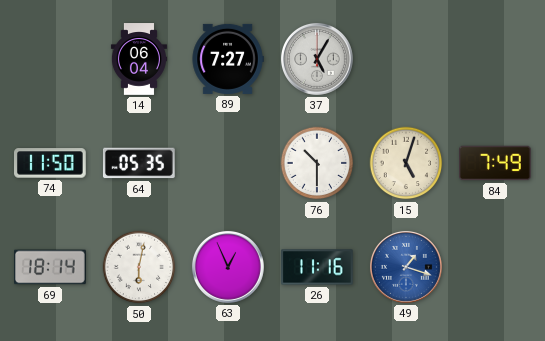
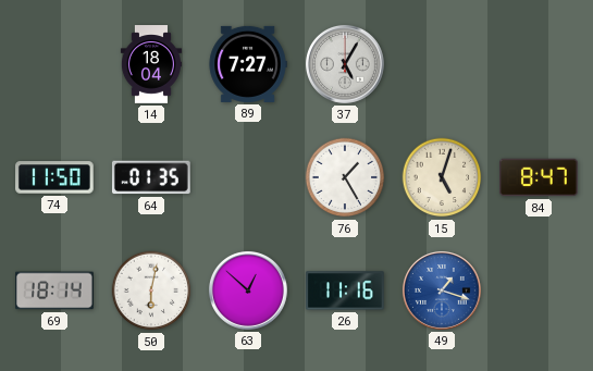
14: 06:04 -> 18:04 (151, 64)
64: 05:35 -> 01:35 (151, 177)
76: 10:30 -> 1:25 (345, 177)
84: 7:49 -> 8:47 (540, 177)
63: 12:56 -> 12:52 (248, 290)
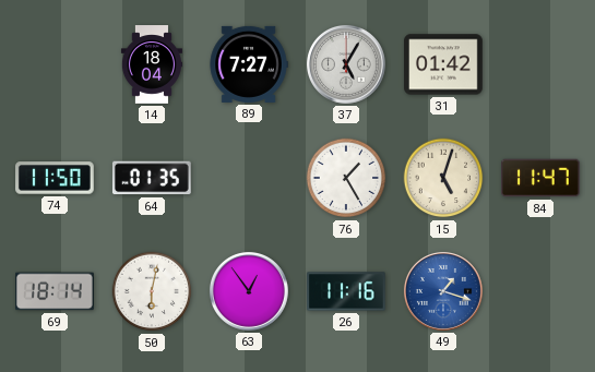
31: none -> 01:42 (444, 64)
84: 8:47 -> 11:47 (542, 178)
63: 12:52 -> 12:54 (249, 291)
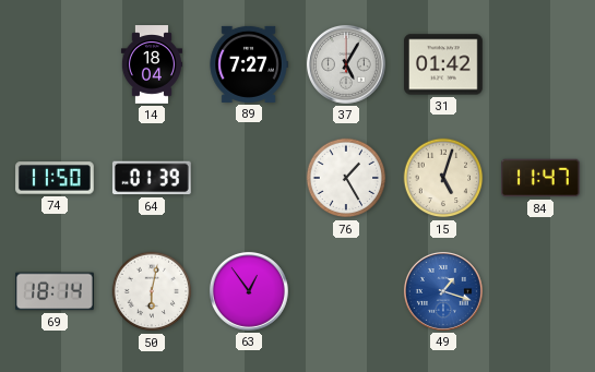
64: 01:35 -> 01:39 (152, 178)
26: 11:16 -> none (347, 291)
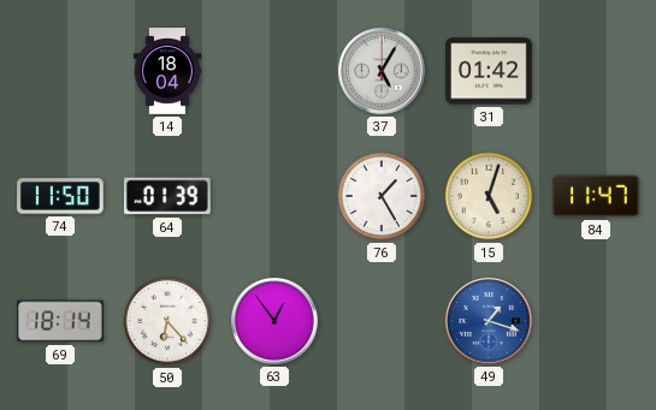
89: 7:27 -> none (249, 64)
50: 6:02 -> 6:23 (167, 321)
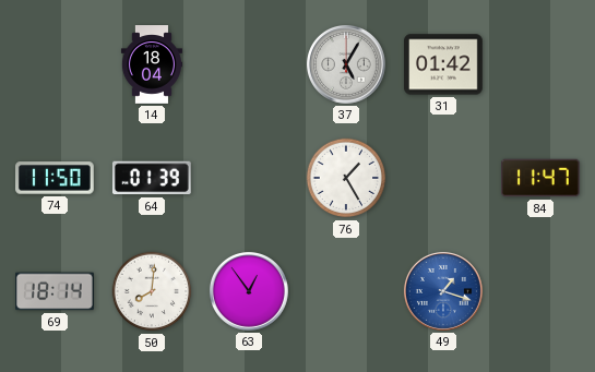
15: 5:03 -> none (489, 196)
50: 6:23 -> 8:01 (152, 291)
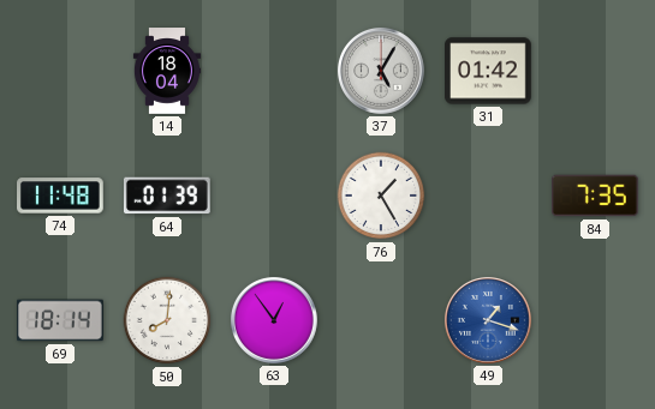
74: 11:50 -> 11:48 (61, 196)
84: 11:47 -> 7:35 (596, 196)
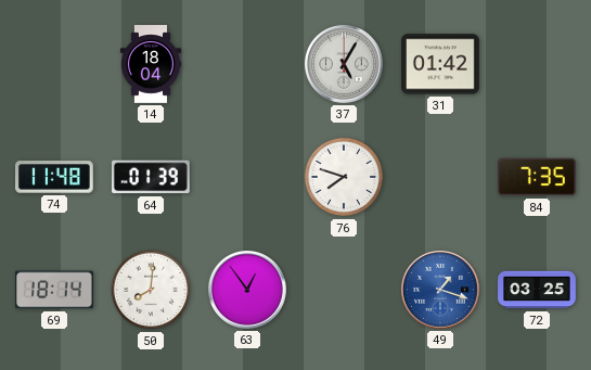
76: 1:25 -> 7:48 (344, 177)
72: none -> 03:25 (537, 290)
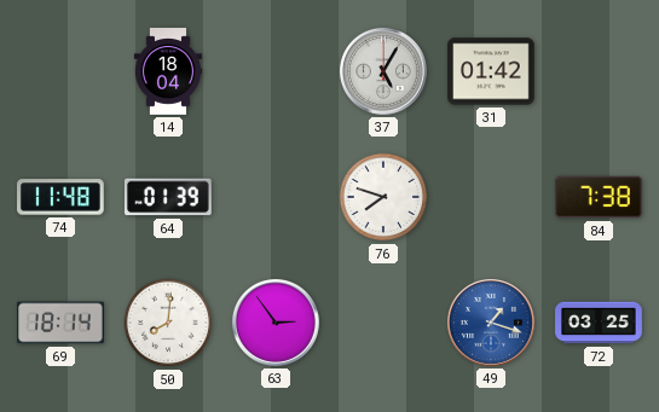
84: 7:35 -> 7:38 (600, 197)
63: 12:54 -> 2:54 (276, 323)
